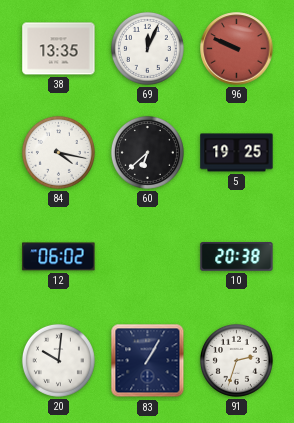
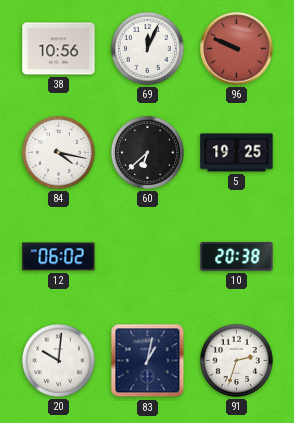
38: 13:35 -> 10:56 (59, 49)
83: 1:05 -> 1:02 (148, 361)
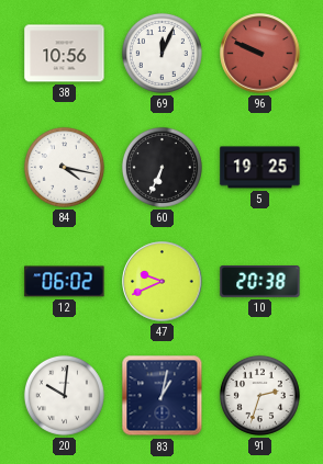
60: 6:38 -> 6:34 (161, 167)
47: none -> 9:41 (163, 282)
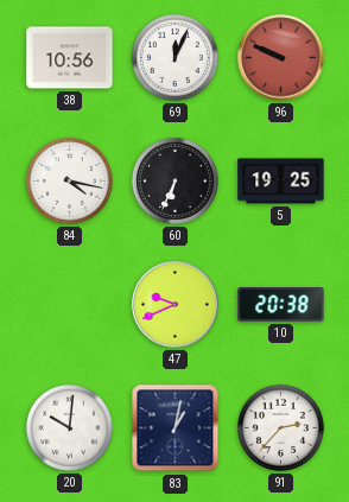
12: 06:02 -> none (65, 282)
91: 2:33 -> 2:37 (280, 427)
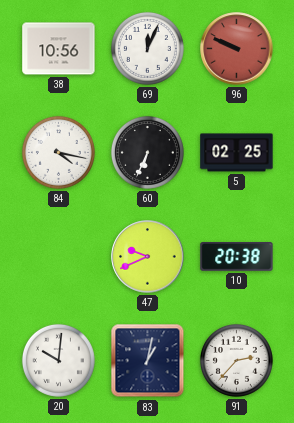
5: 19:25 -> 02:25 (237, 153)
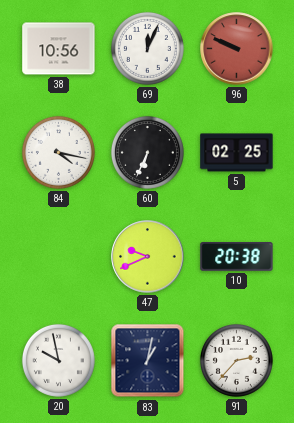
20: 10:01 -> 9:58 (58, 360)
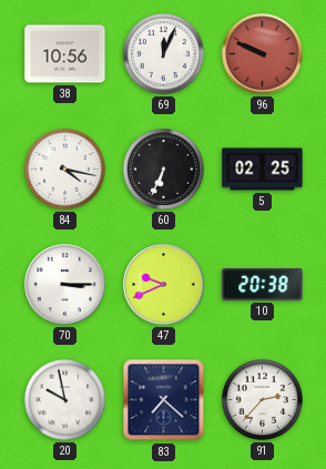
70: none -> 3:15 (65, 285)
83: 1:02 -> 7:22 (164, 400)
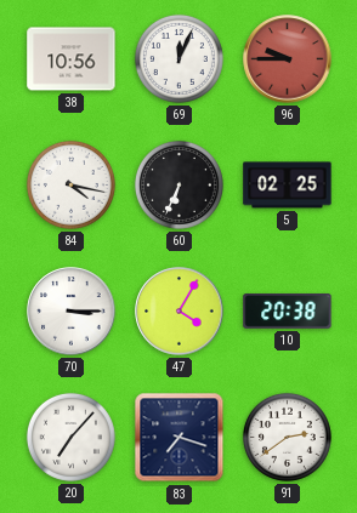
96: 9:49 -> 9:45 (288, 59)
47: 9:41 -> 4:05 (180, 312)
20: 9:58 -> 7:07 (70, 437)
83: 7:22 -> 7:18 (180, 438)
91: 2:37 -> 2:39 (287, 437)
